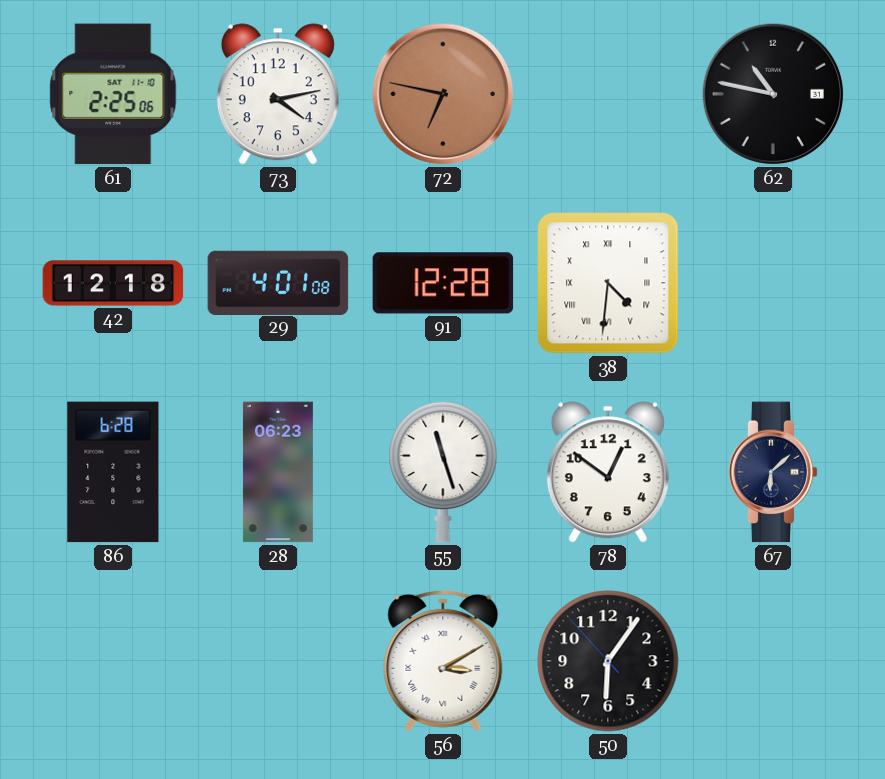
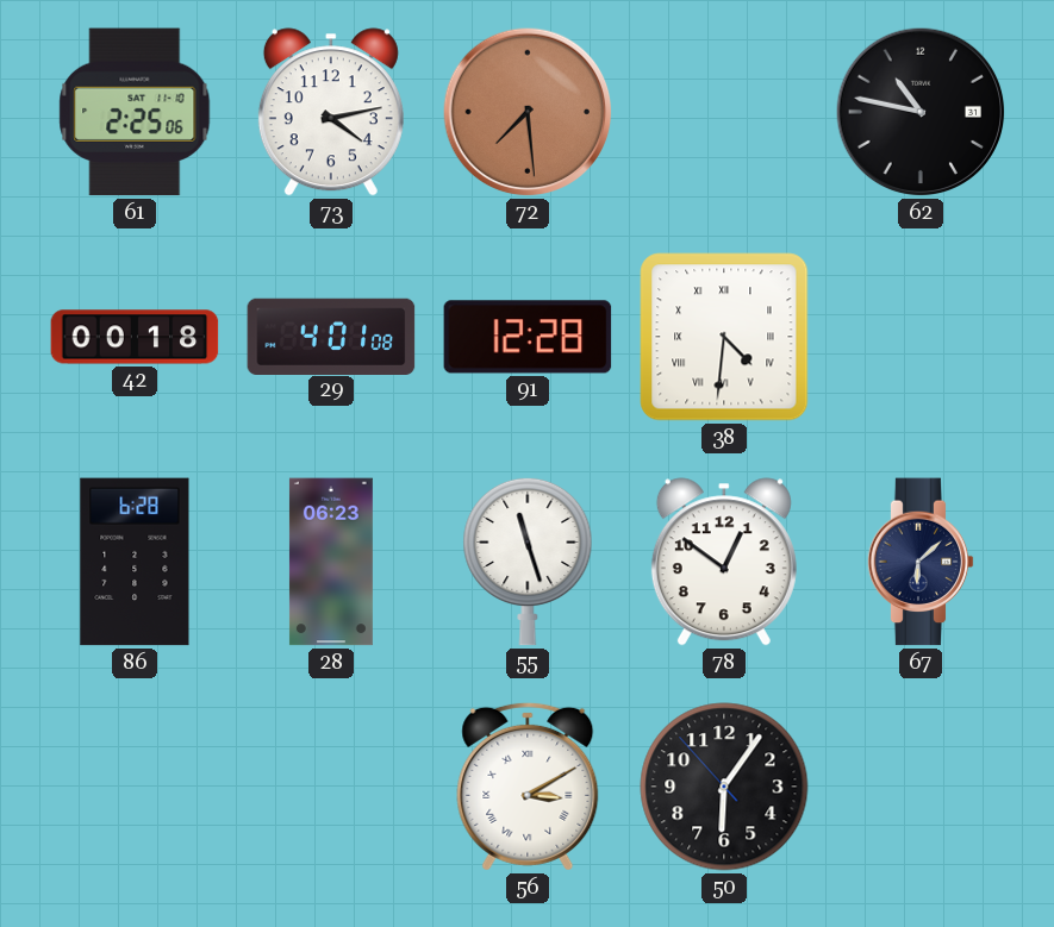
72: 6:47 -> 7:29 (528, 112)
42: 12:18 -> 00:18 (135, 337)
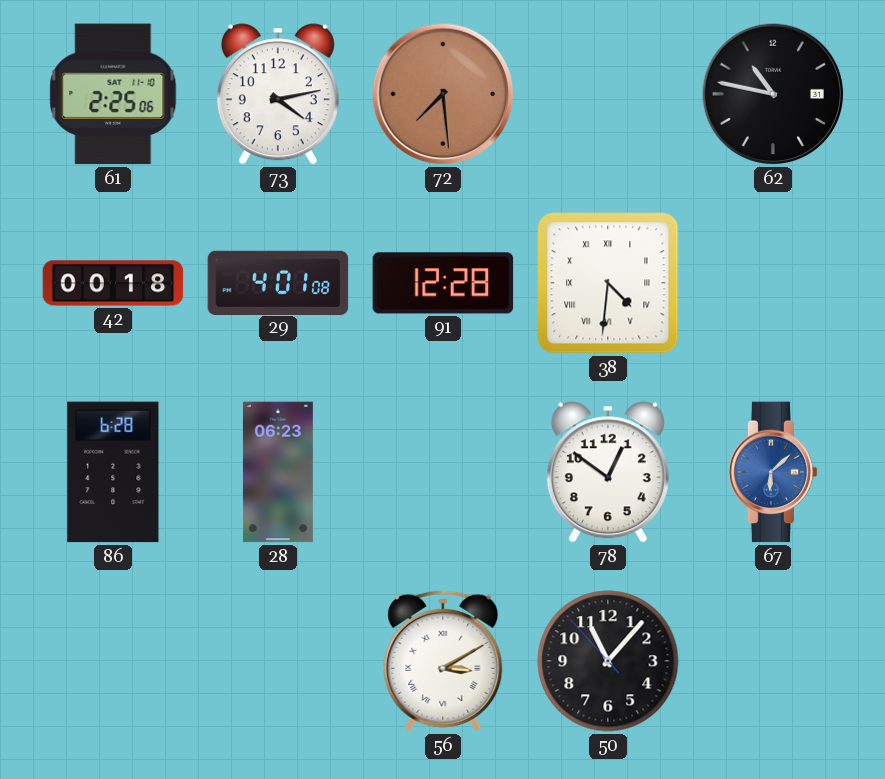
55: 11:27 -> none (528, 562)
67 dial: navy -> blue (773, 472)
50: 6:05 -> 11:06 (608, 661)
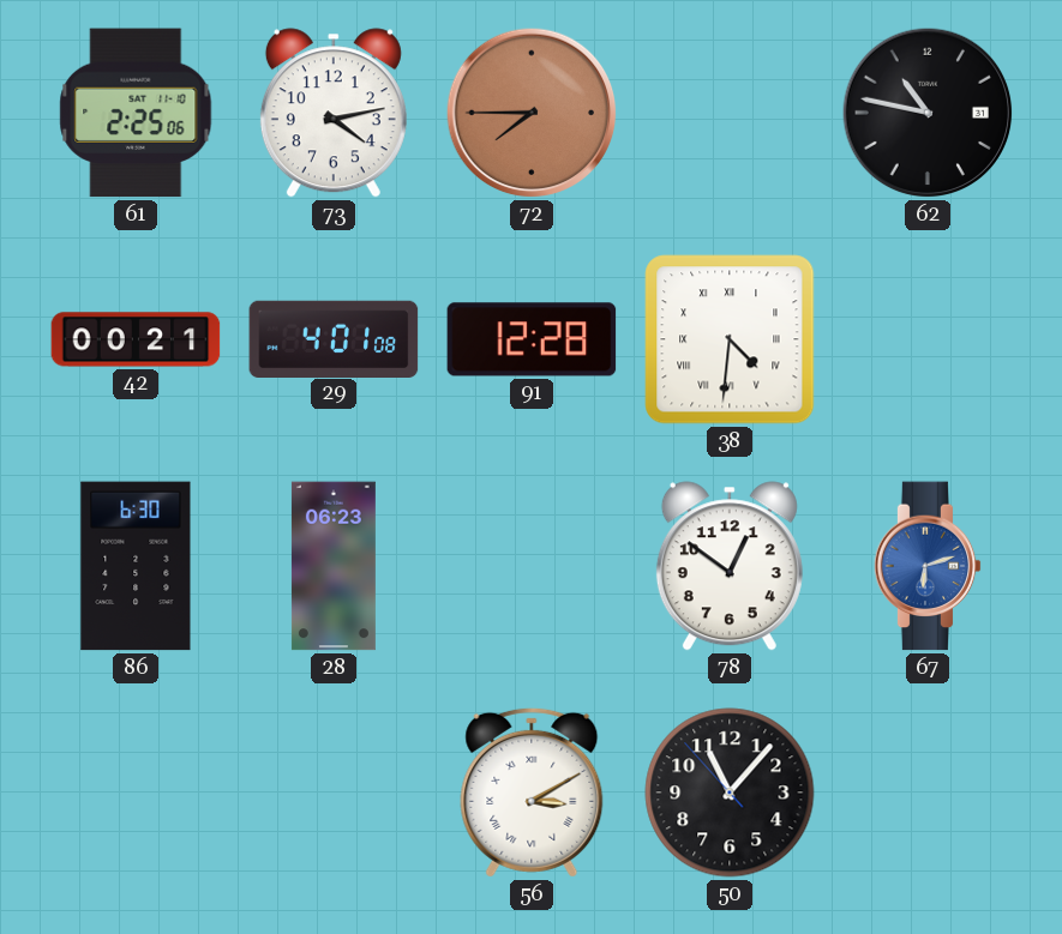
72: 7:29 -> 7:45 (532, 113)
42: 00:18 -> 00:21 (136, 339)
86: 6:28 -> 6:30 (136, 566)
67: 6:08 -> 6:12 (928, 566)
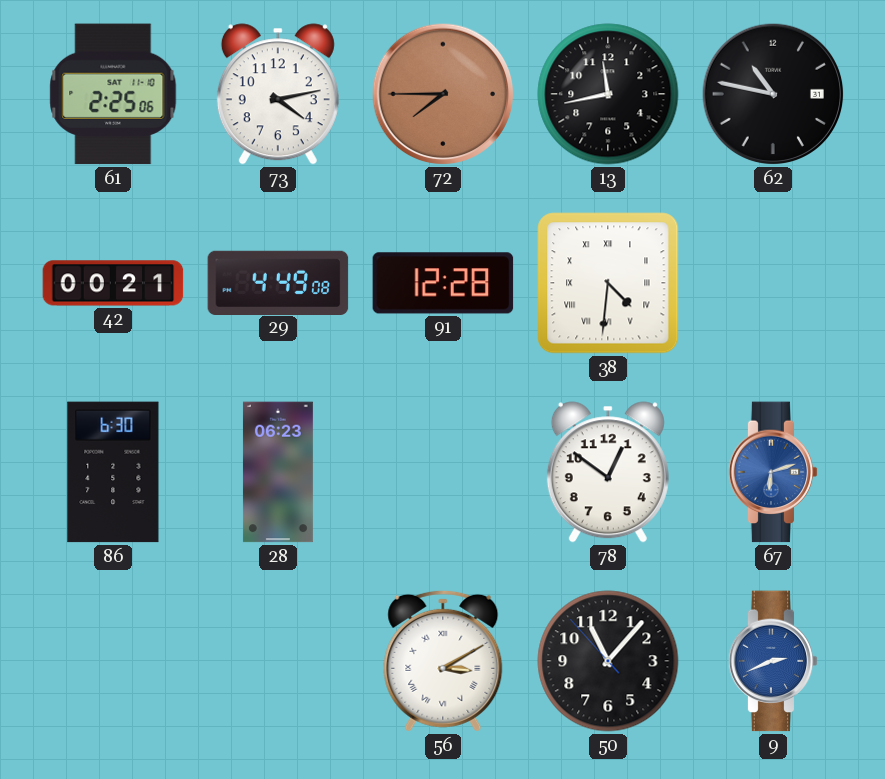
13: none -> 11:43 (608, 94)
29: 4:01 -> 4:49 (278, 282)
9: none -> 2:41 (773, 661)
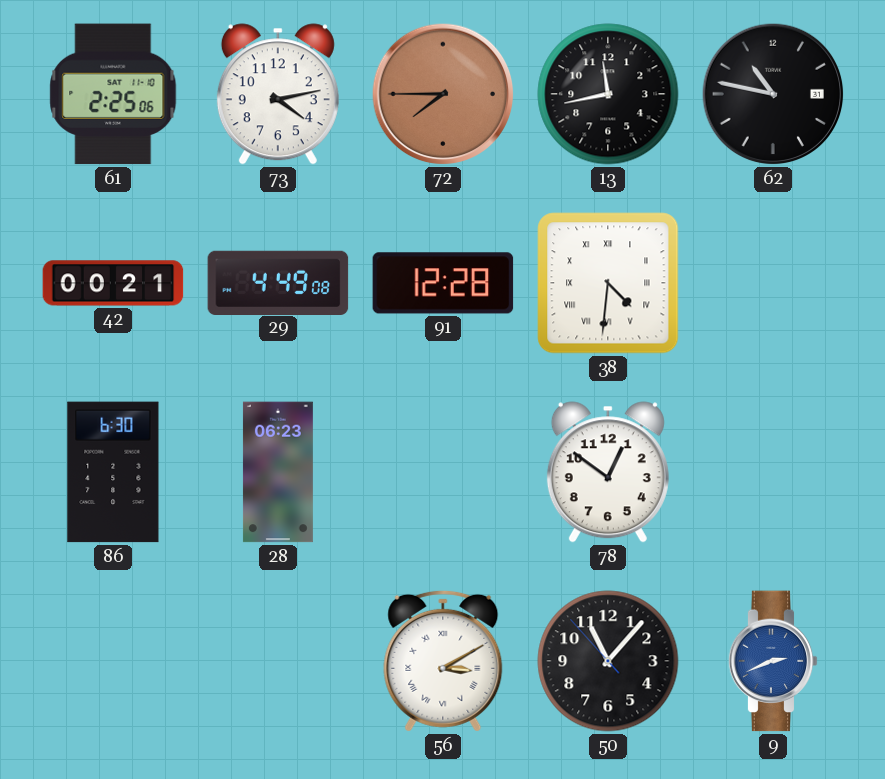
67: 6:12 -> none (773, 472)
